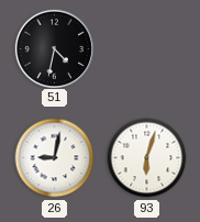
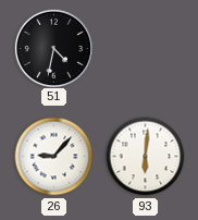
26: 9:02 -> 9:07 (54, 157)
93: 6:03 -> 6:01 (146, 157)
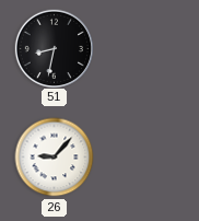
51: 4:32 -> 8:32 (54, 48)
93: 6:01 -> none (146, 157)
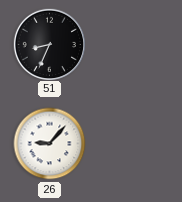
51: 8:32 -> 8:34 (49, 44)
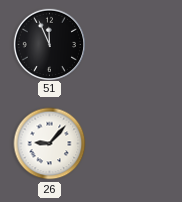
51: 8:34 -> 11:56 (49, 44)
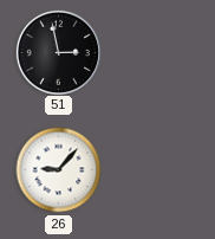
51: 11:56 -> 2:58 (58, 52)
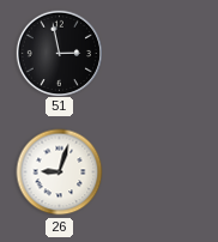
26: 9:07 -> 9:03 (60, 173)
